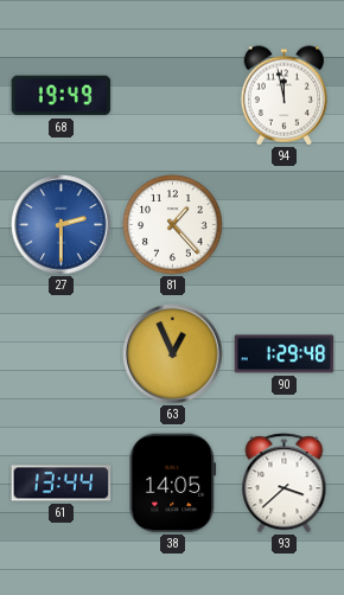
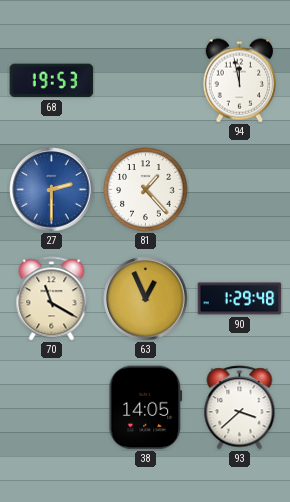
68: 19:49 -> 19:53 (52, 81)
70: none -> 11:20 (52, 299)
61: 13:44 -> none (62, 484)
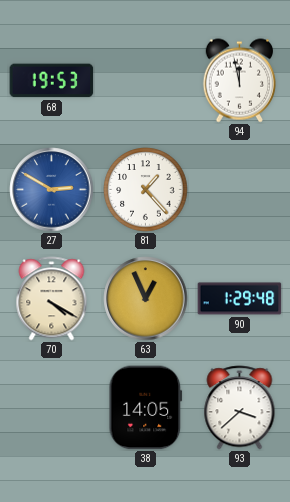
27: 2:30 -> 2:50 (52, 190)
70: 11:20 -> 4:20 (52, 299)
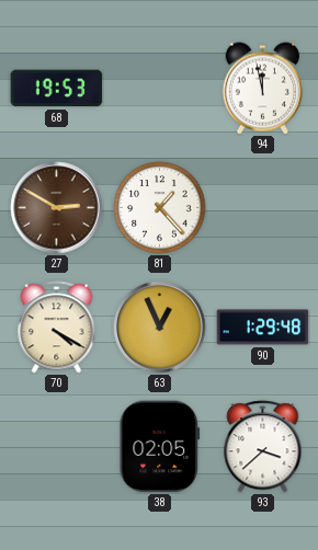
27 dial: blue -> brown (57, 208)
38: 14:05 -> 02:05 (160, 447)
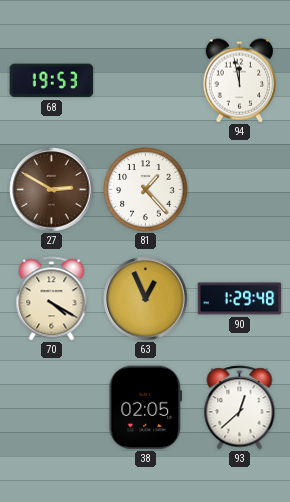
93: 3:38 -> 12:38 (240, 408)
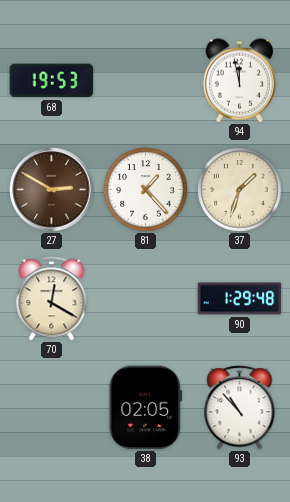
37: none -> 1:33 (240, 190)
70: 4:20 -> 12:20 (52, 299)
63: 12:56 -> none (146, 299)
93: 12:38 -> 10:53 (240, 408)
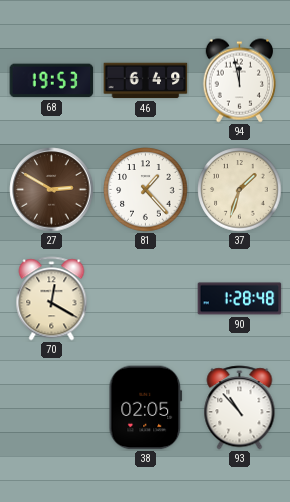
46: none -> 6:49 (146, 81)
90: 1:29 -> 1:28 (240, 299)
